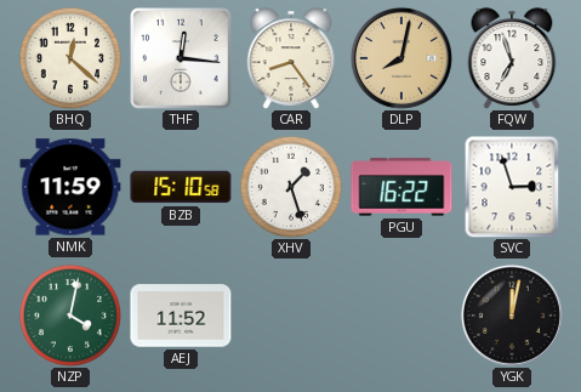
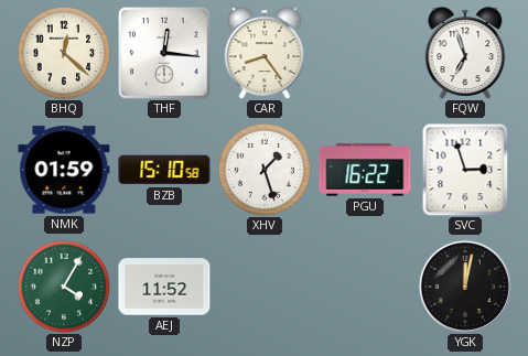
DLP: 8:02 -> none (401, 58)
NMK: 11:59 -> 01:59 (64, 170)
NZP: 4:02 -> 4:05 (64, 287)
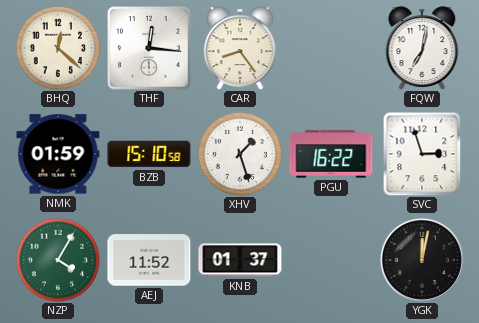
FQW: 6:57 -> 7:02 (422, 48)
KNB: none -> 01:37 (240, 260)
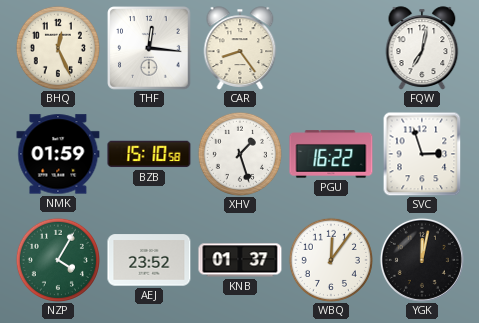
BHQ: 12:22 -> 12:26 (58, 48)
AEJ: 11:52 -> 23:52 (149, 260)
WBQ: none -> 12:06 (331, 260)
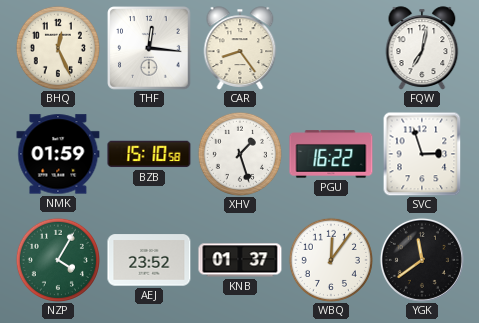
YGK: 12:02 -> 11:39 (422, 260)
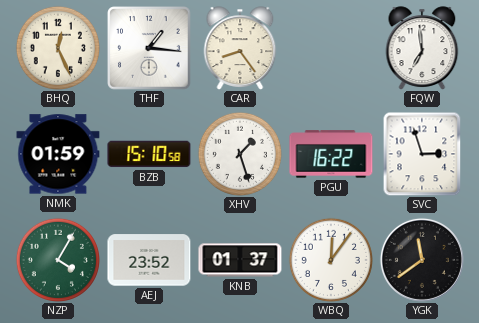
THF: 12:16 -> 1:16 (149, 48)
FQW: 7:02 -> 6:59 (422, 48)
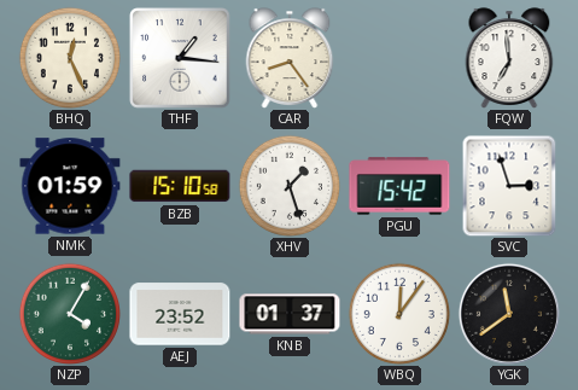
PGU: 16:22 -> 15:42 (399, 186)
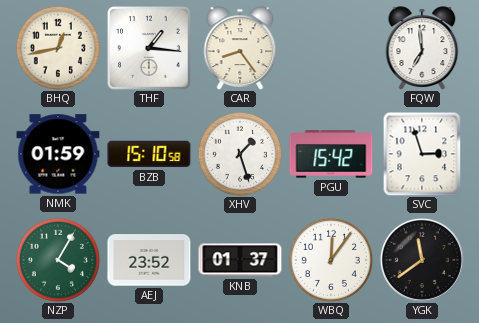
BHQ: 12:26 -> 12:43 (58, 48)
